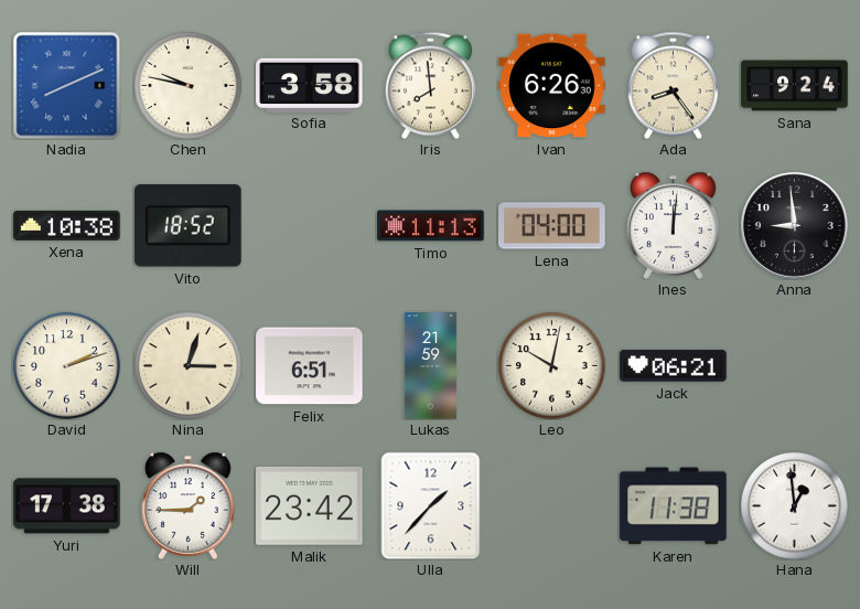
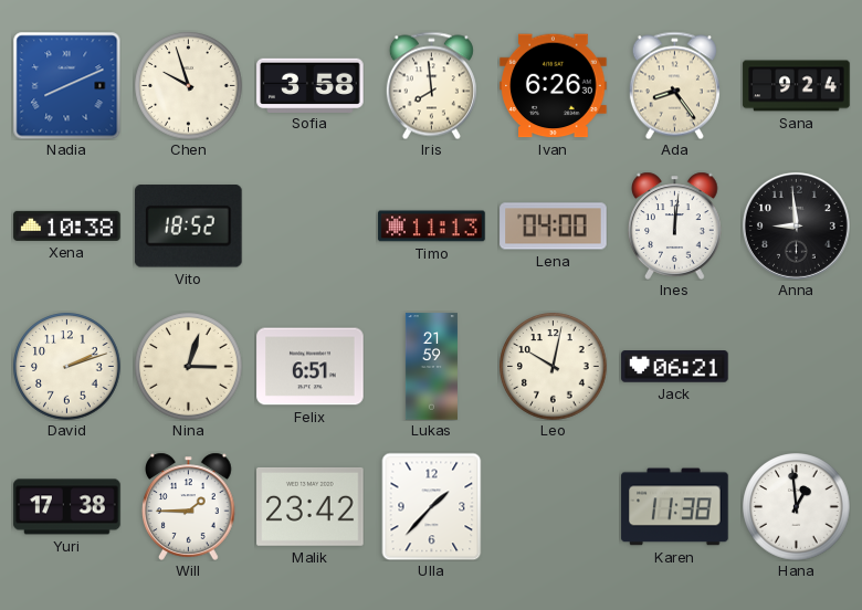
Chen: 9:47 -> 9:57 (189, 86)
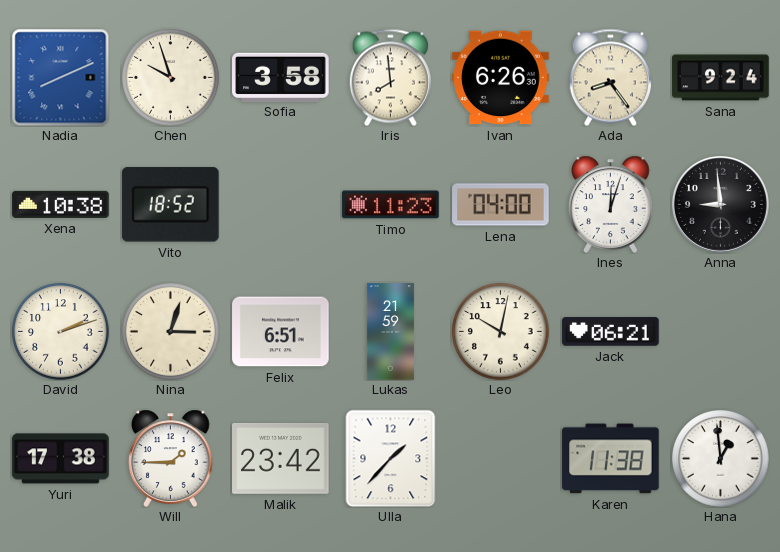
Timo: 11:13 -> 11:23 (391, 205)
Ines: 12:01 -> 12:03 (611, 204)
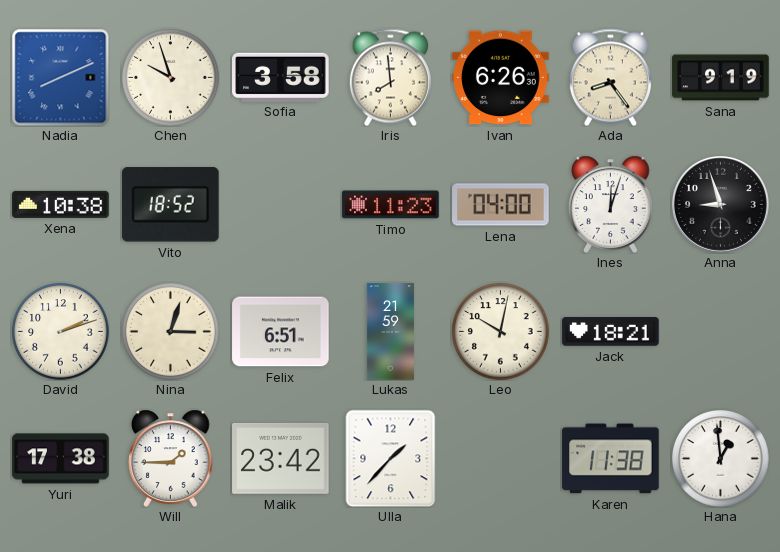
Sana: 9:24 -> 9:19 (721, 78)
Anna: 8:59 -> 8:57 (720, 204)
Jack: 06:21 -> 18:21 (611, 332)
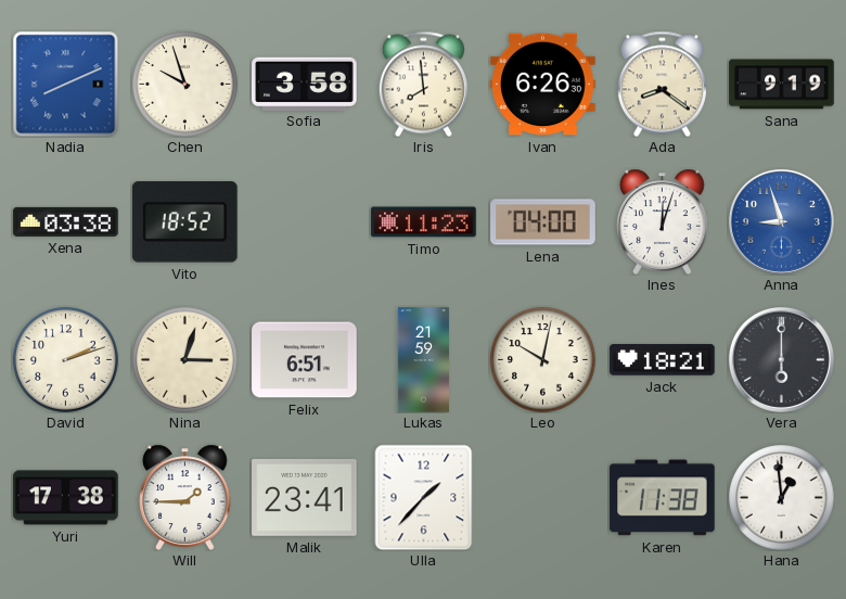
Ada: 8:24 -> 8:21 (662, 84)
Xena: 10:38 -> 03:38 (66, 221)
Anna dial: black -> blue (781, 221)
Vera: none -> 6:00 (781, 359)
Malik: 23:42 -> 23:41 (305, 497)
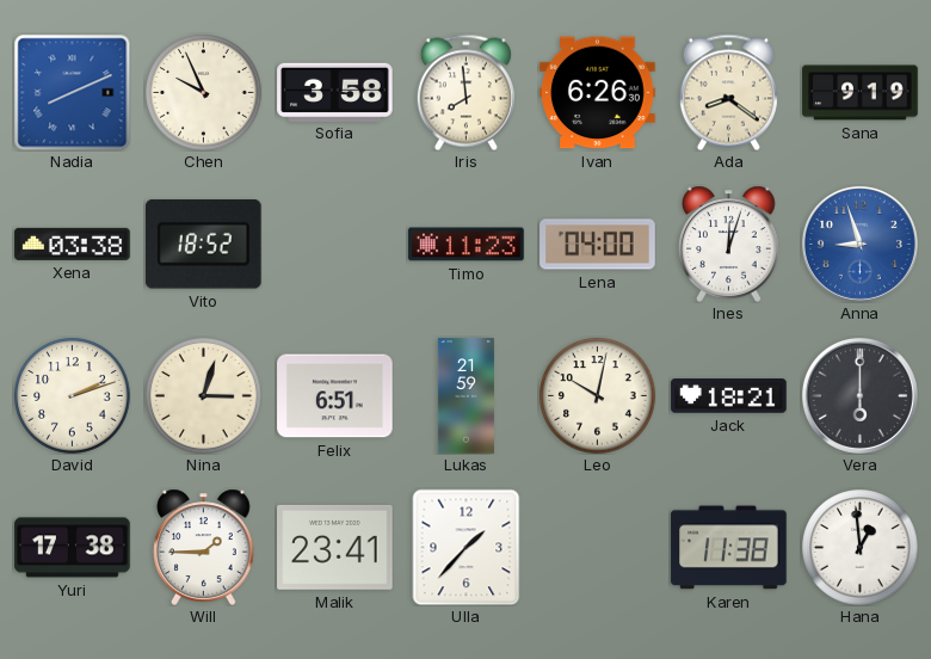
Chen: 9:57 -> 9:56 (204, 93)
